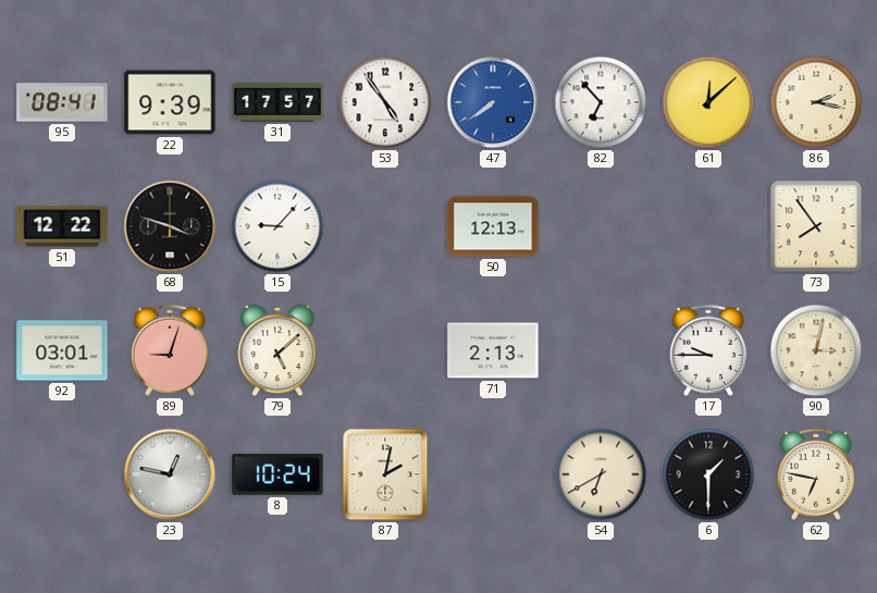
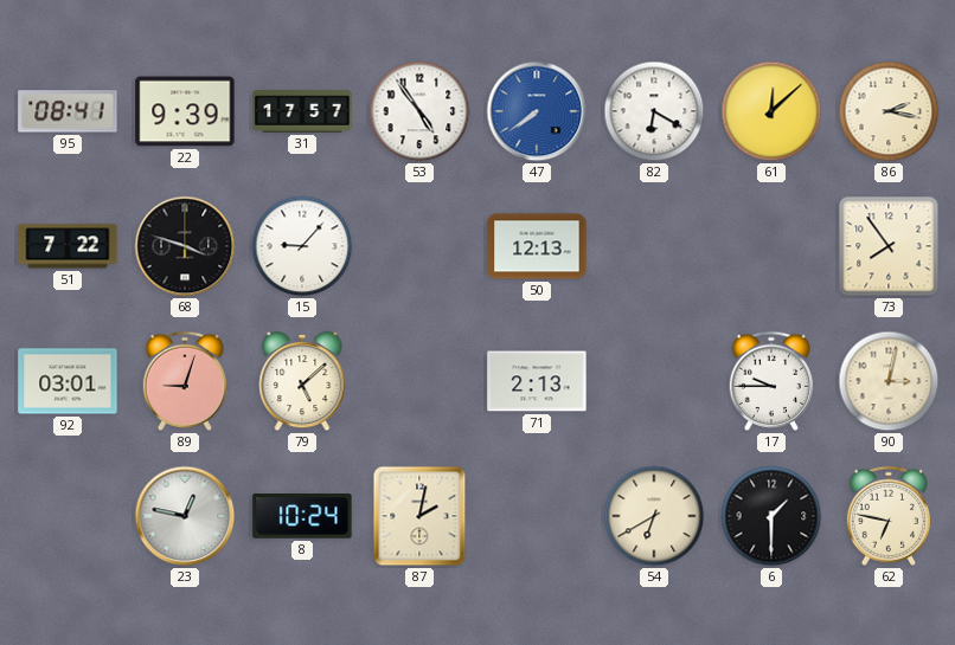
82: 6:53 -> 6:20 (654, 111)
51: 12:22 -> 7:22 (68, 246)
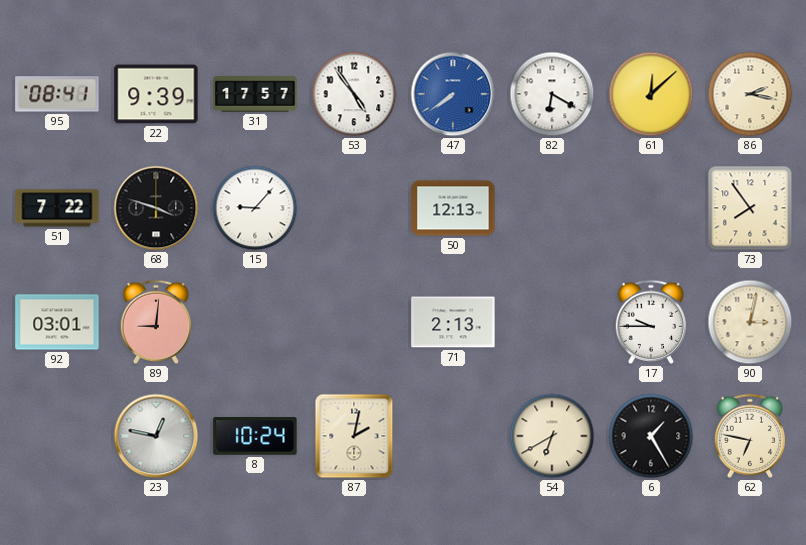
89: 9:03 -> 9:01 (155, 322)
79: 5:08 -> none (302, 381)
6: 1:30 -> 1:25 (651, 436)
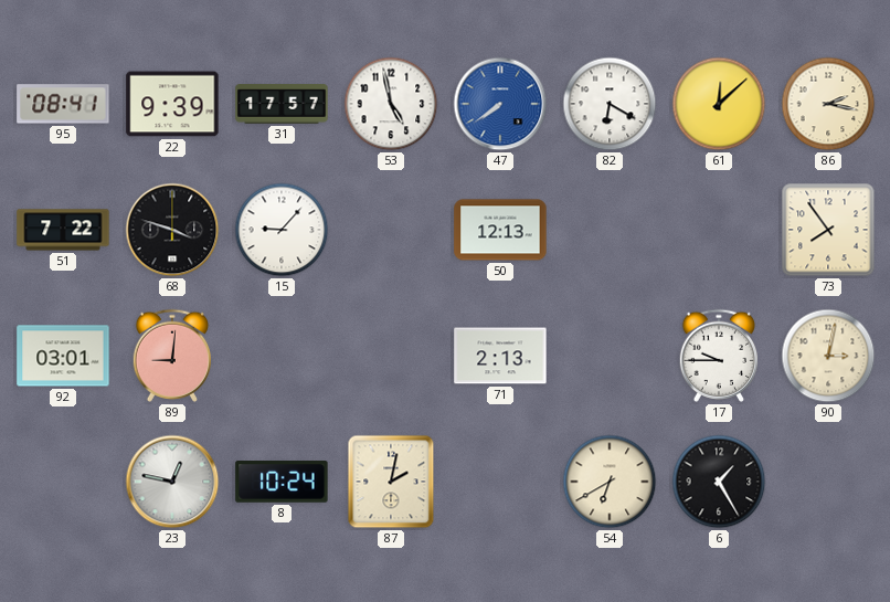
53: 4:54 -> 4:58 (391, 104)
62: 6:47 -> none (749, 436)
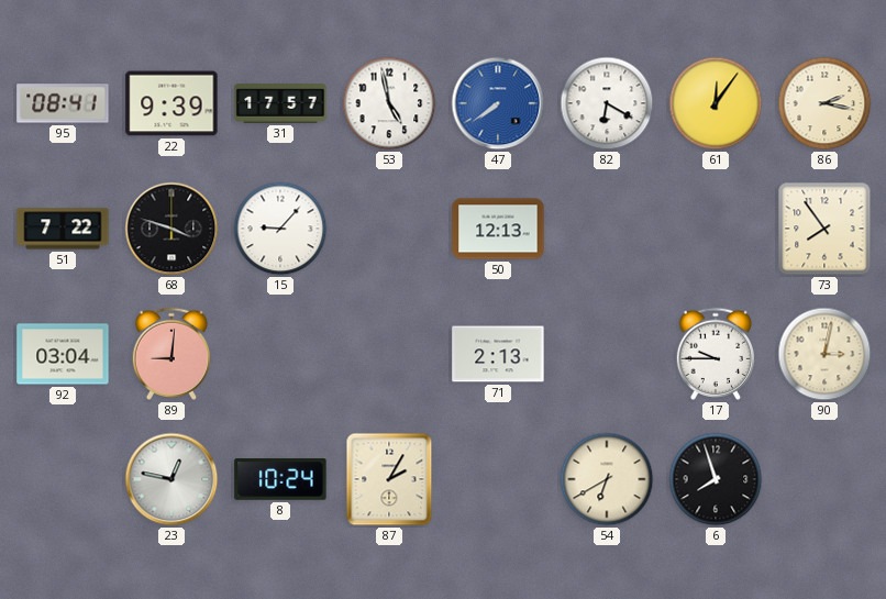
61: 12:08 -> 12:06 (716, 103)
92: 03:01 -> 03:04 (63, 354)
87: 2:02 -> 2:05 (389, 479)
6: 1:25 -> 7:57 (716, 479)
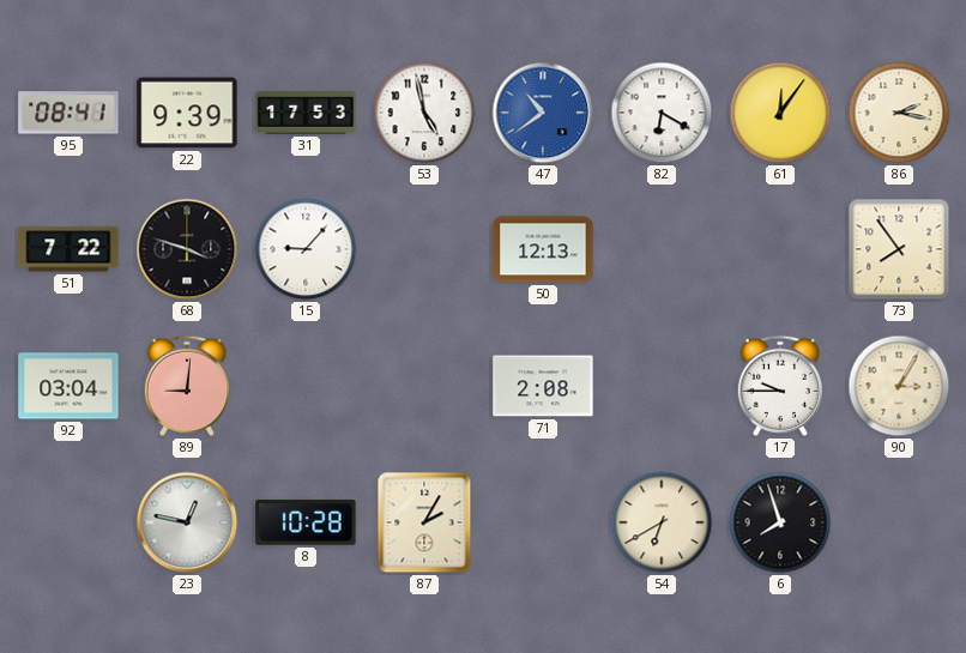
31: 17:57 -> 17:53 (306, 113)
47: 7:39 -> 10:39 (543, 113)
71: 2:13 -> 2:08 (543, 386)
90: 3:02 -> 3:05 (899, 386)
8: 10:24 -> 10:28 (306, 522)
